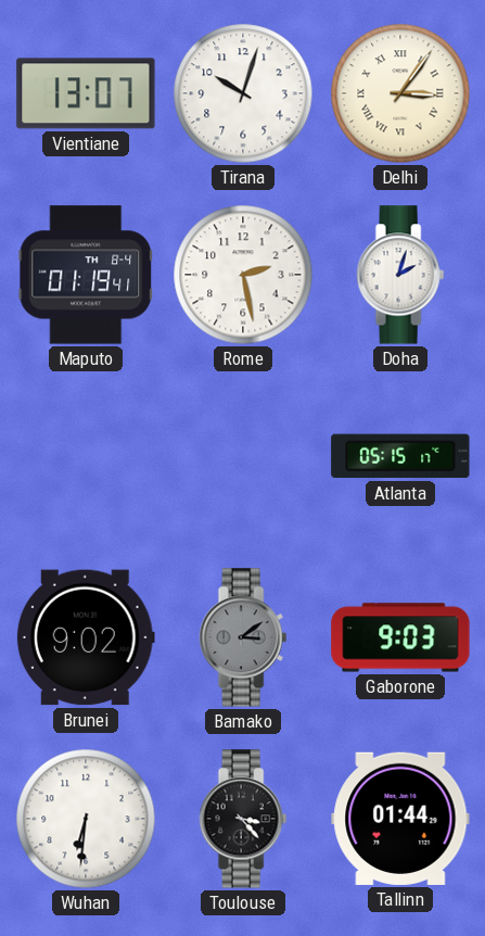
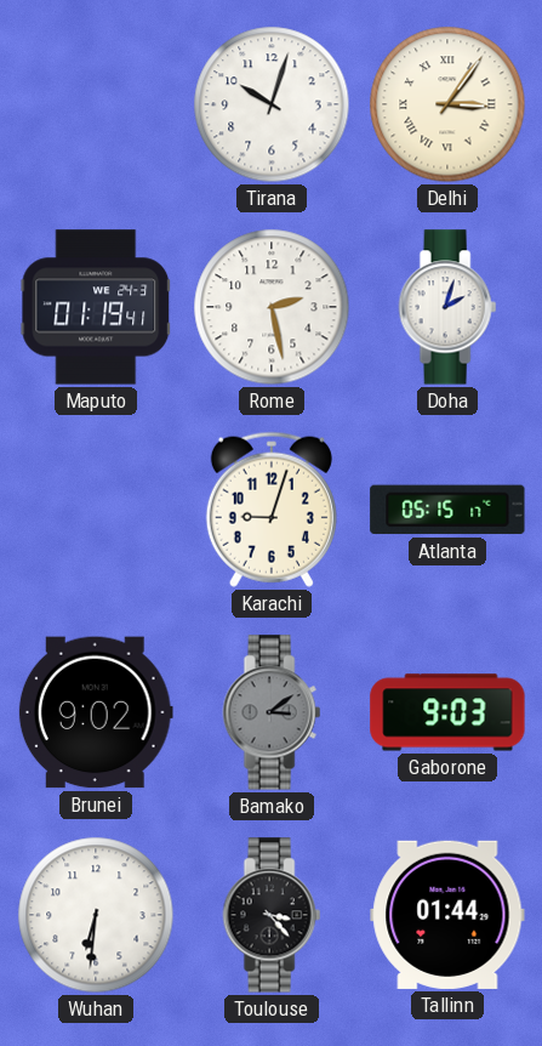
Vientiane: 13:07 -> none (86, 93)
Maputo date: TH 8-4 -> WE 24-3 (96, 307)
Karachi: none -> 9:03 (272, 510)
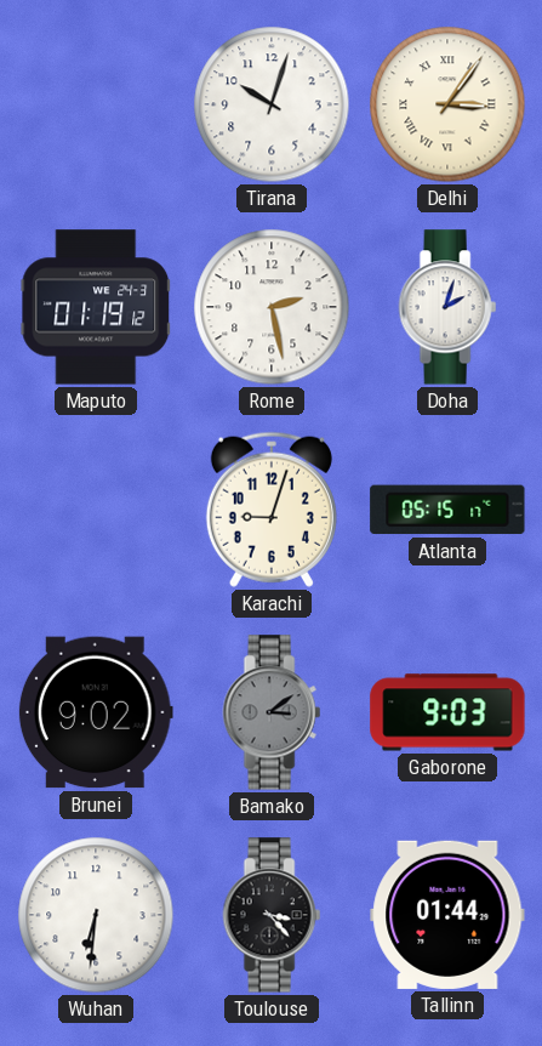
Maputo: 01:19:41 -> 01:19:12 (96, 307)
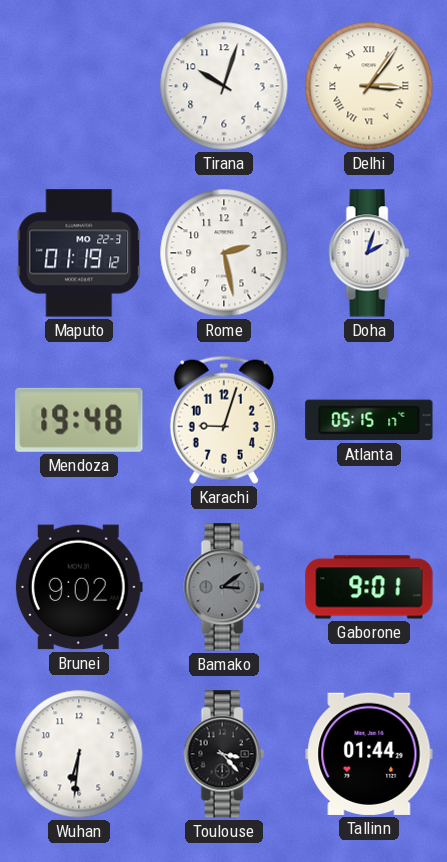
Maputo date: WE 24-3 -> MO 22-3 (79, 253)
Mendoza: none -> 19:48 (79, 420)
Gaborone: 9:03 -> 9:01 (369, 587)
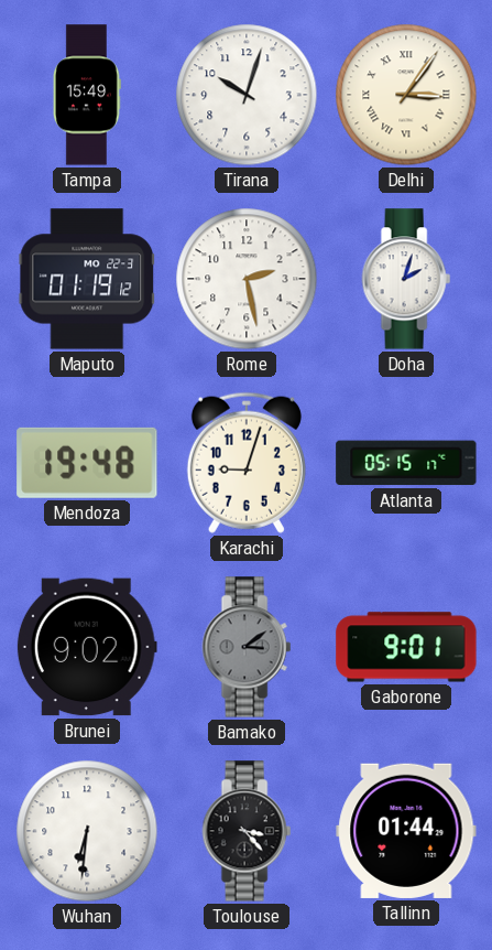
Tampa: none -> 15:49 (87, 95)
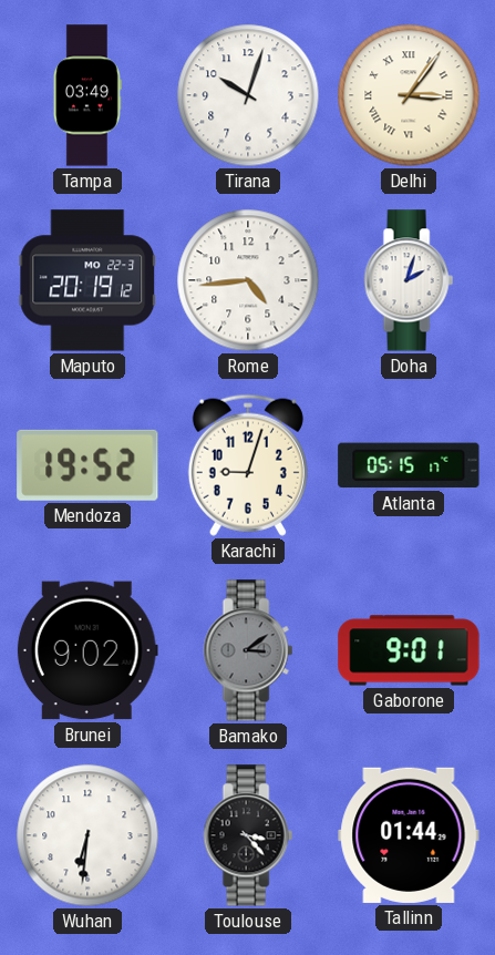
Tampa: 15:49 -> 03:49 (87, 95)
Maputo: 01:19 -> 20:19 (87, 280)
Rome: 2:28 -> 4:44 (248, 280)
Mendoza: 19:48 -> 19:52 (87, 465)
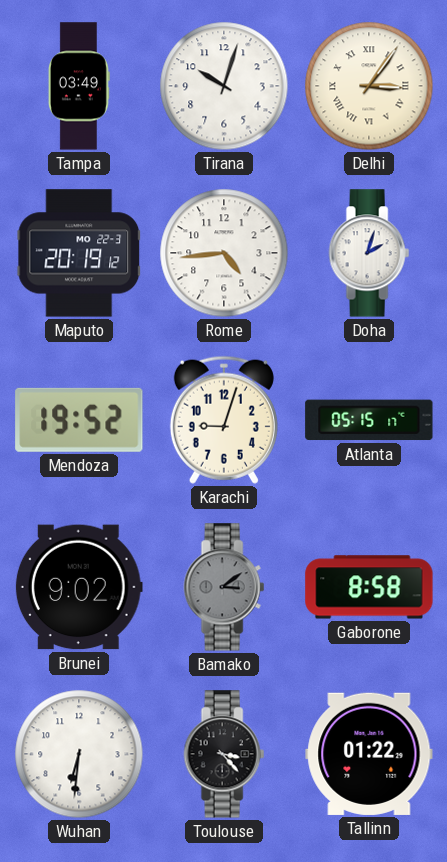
Gaborone: 9:01 -> 8:58 (369, 587)
Tallinn: 01:44 -> 01:22 (369, 754)
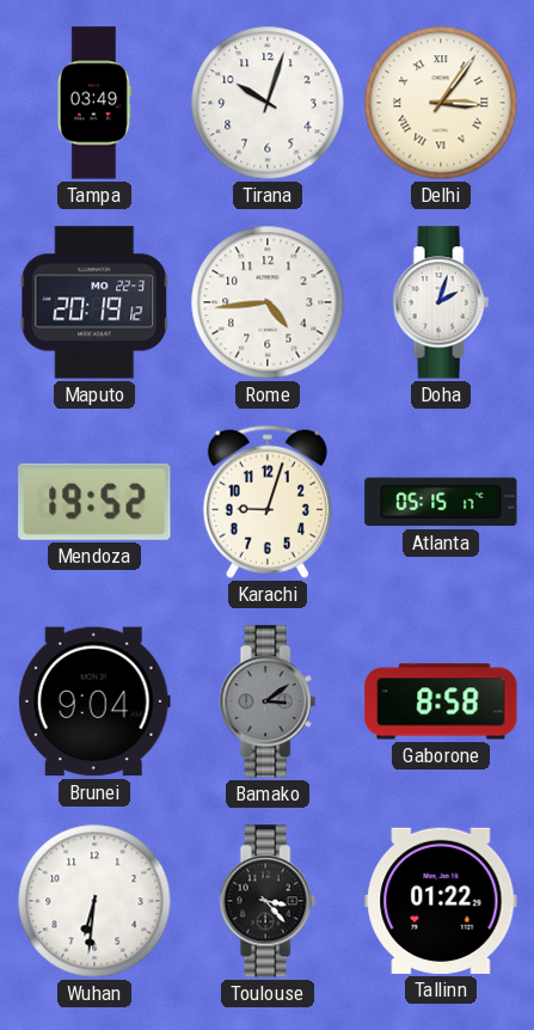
Brunei: 9:02 -> 9:04 (94, 701)
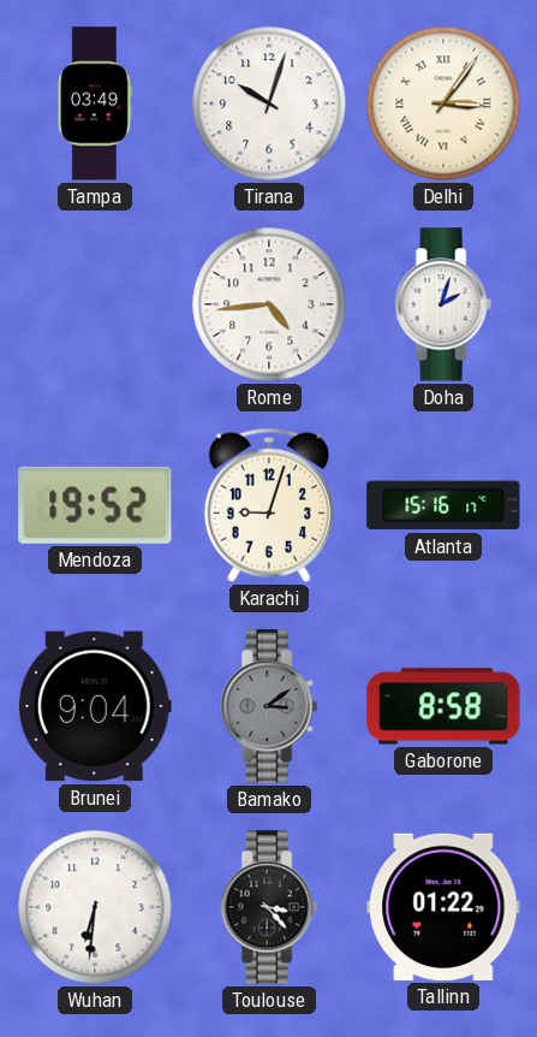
Maputo: 20:19 -> none (94, 302)
Atlanta: 05:15 -> 15:16 (443, 505)
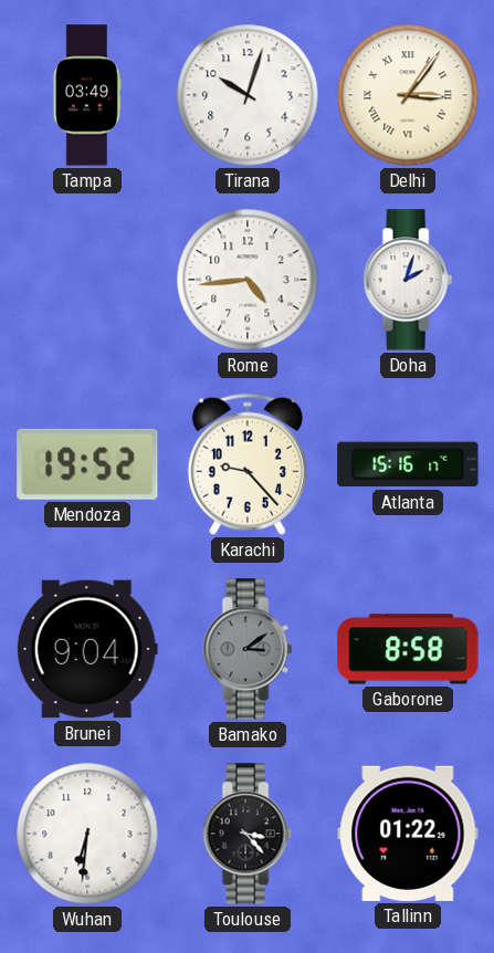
Karachi: 9:03 -> 9:23 (248, 464)
